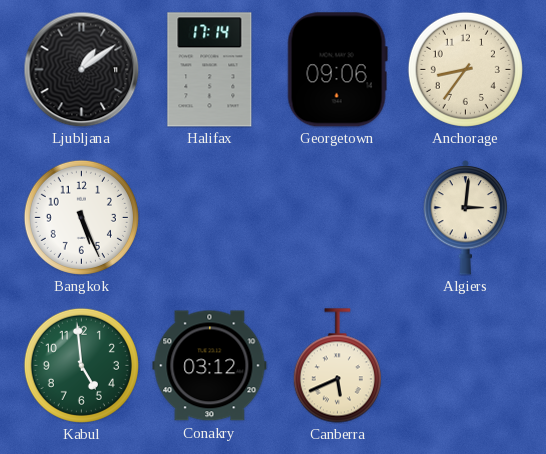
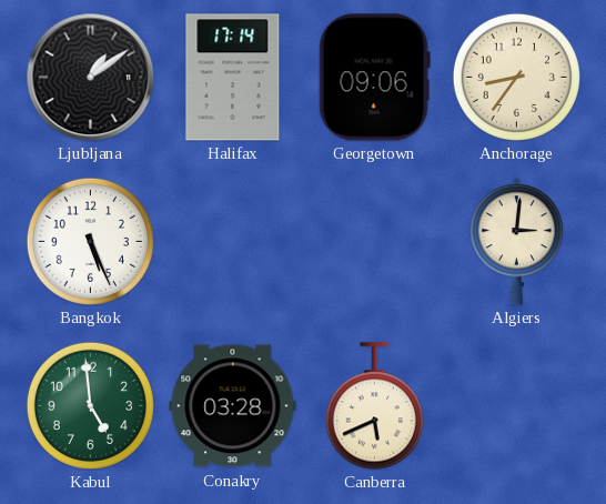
Conakry: 03:12 -> 03:28 (233, 406)
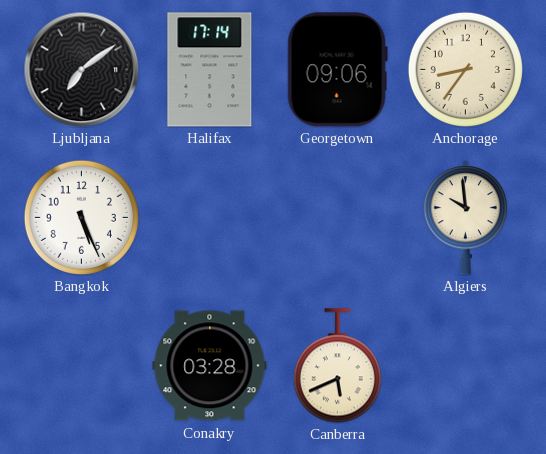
Ljubljana: 1:09 -> 7:09 (81, 69)
Algiers: 3:01 -> 9:59 (466, 218)
Kabul: 4:59 -> none (90, 405)
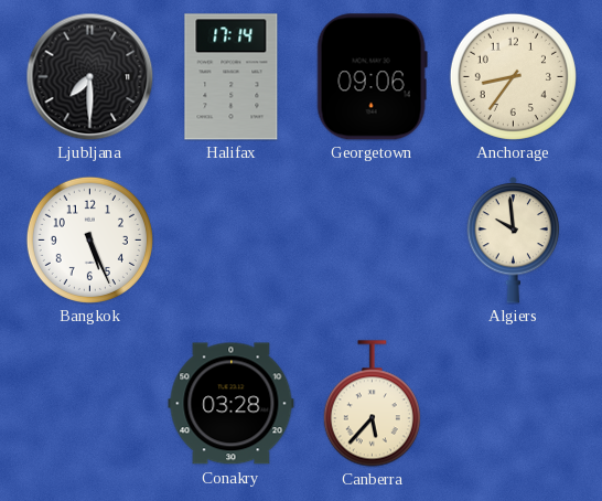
Ljubljana: 7:09 -> 7:30 (89, 76)
Canberra: 5:41 -> 5:37 (372, 404)
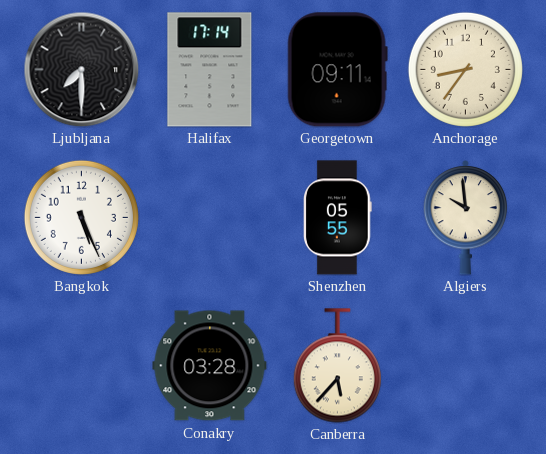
Georgetown: 09:06 -> 09:11 (337, 70)
Shenzhen: none -> 05:55 (338, 218)
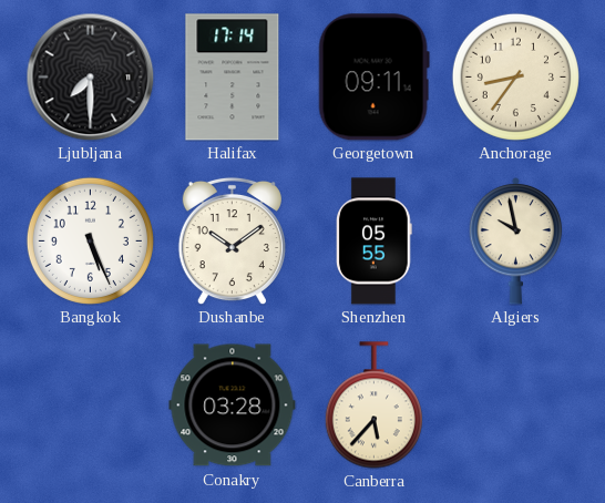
Dushanbe: none -> 10:09 (232, 240)
Algiers: 9:59 -> 9:58 (516, 242)
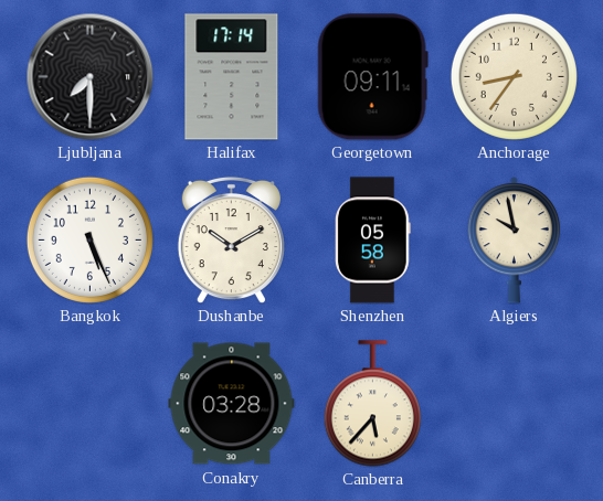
Dushanbe: 10:09 -> 10:10 (231, 239)
Shenzhen: 05:55 -> 05:58 (373, 241)
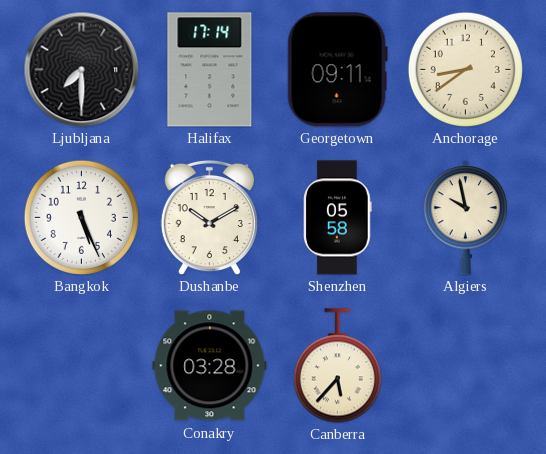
Anchorage: 8:36 -> 8:39 (465, 69)
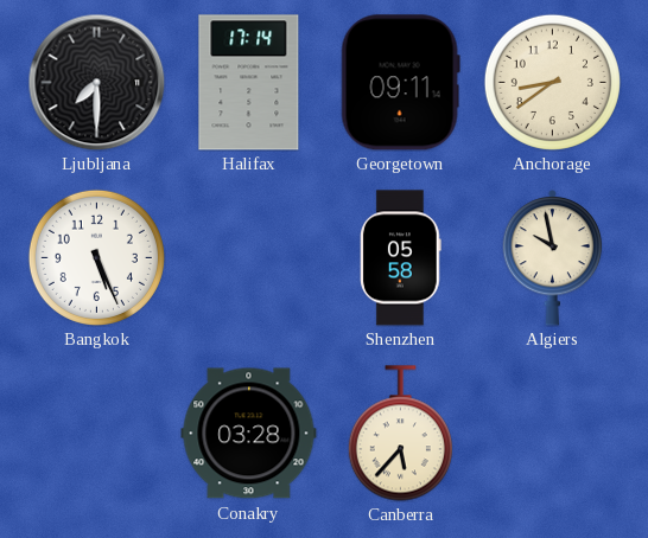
Dushanbe: 10:10 -> none (209, 217)
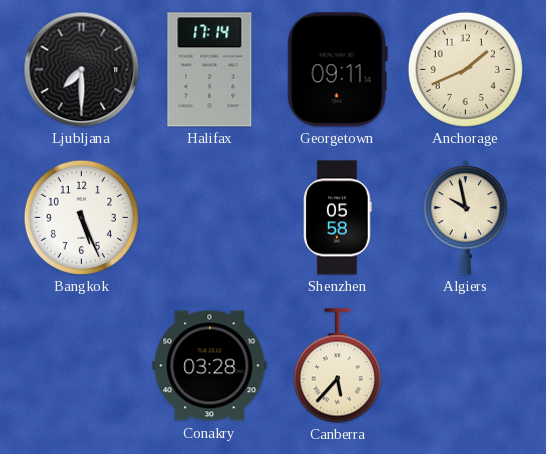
Anchorage: 8:39 -> 1:41 (465, 69)
